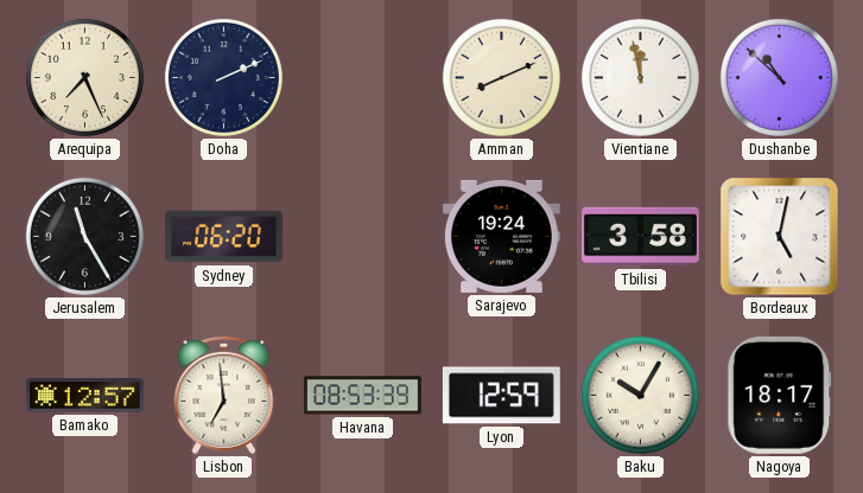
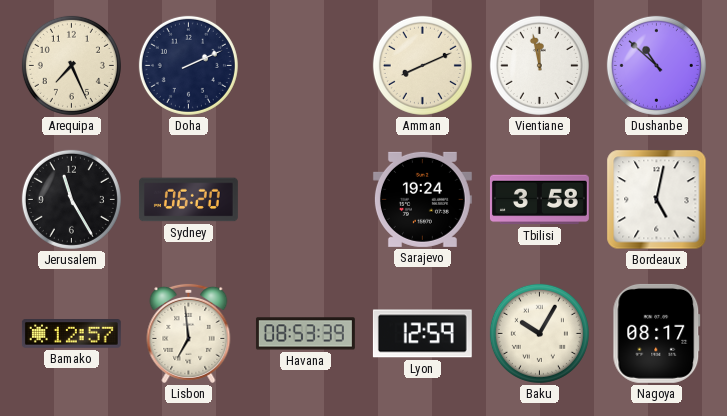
Nagoya: 18:17 -> 08:17 (657, 333)
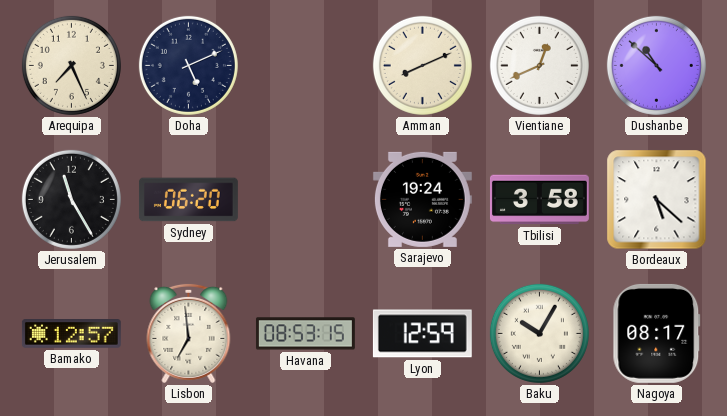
Doha: 2:11 -> 5:11 (188, 65)
Vientiane: 11:58 -> 12:41 (539, 65)
Bordeaux: 5:02 -> 5:22 (657, 200)
Havana: 08:53:39 -> 08:53:15 (305, 334)
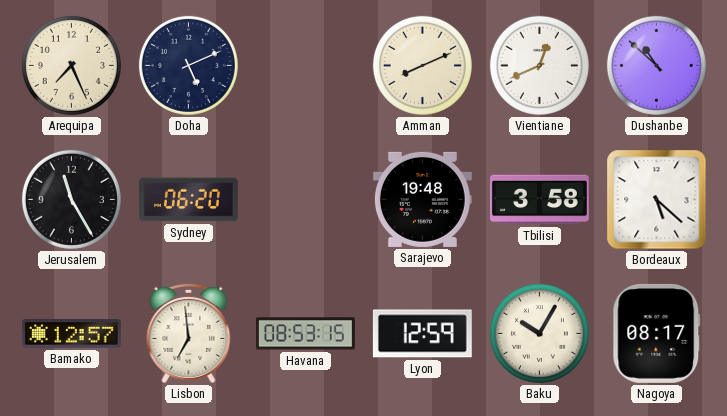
Sarajevo: 19:24 -> 19:48 (422, 199)
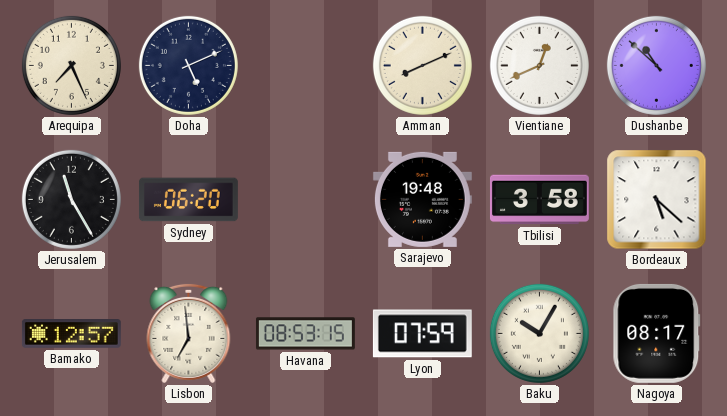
Lyon: 12:59 -> 07:59 (422, 334)
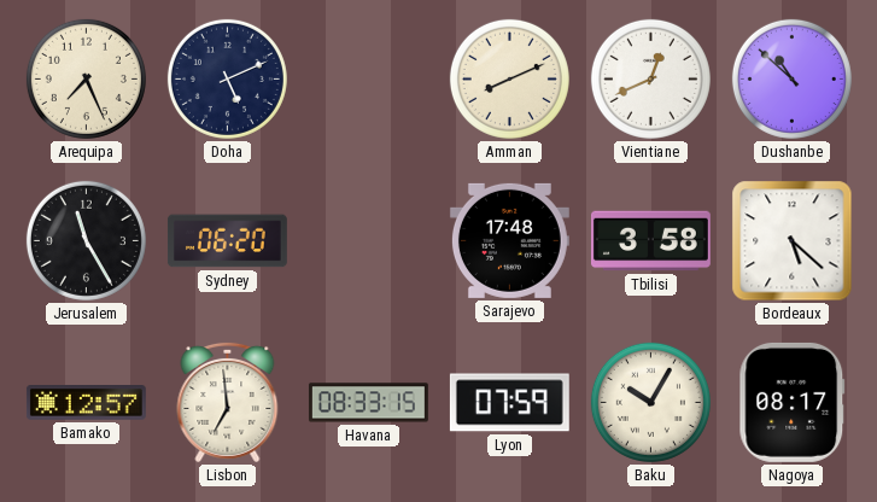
Sarajevo: 19:48 -> 17:48 (509, 240)
Havana: 08:53 -> 08:33 (368, 403)
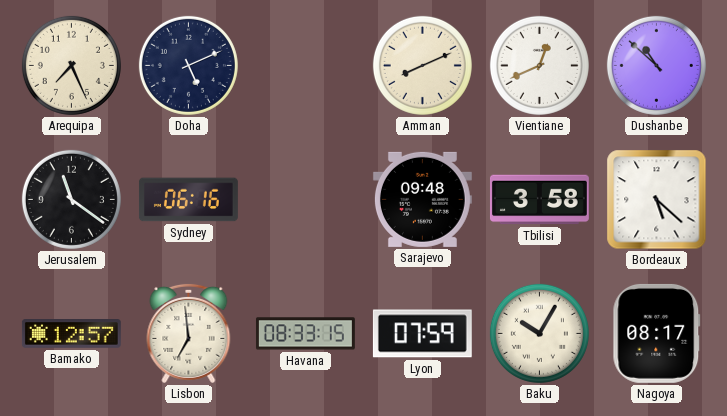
Jerusalem: 11:25 -> 11:21 (71, 199)
Sydney: 06:20 -> 06:16 (188, 200)
Sarajevo: 17:48 -> 09:48 (422, 199)
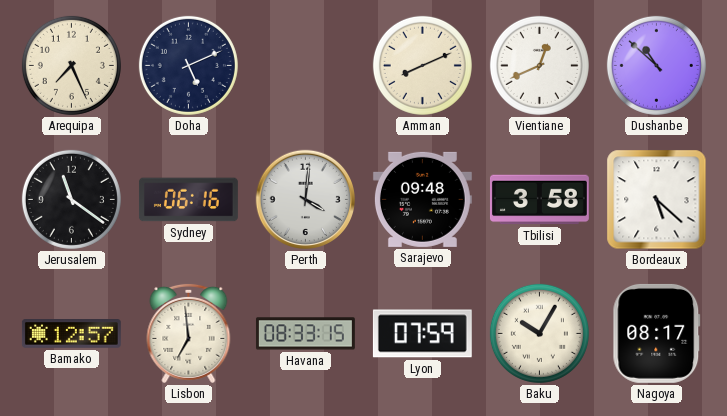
Perth: none -> 4:01 (305, 200)
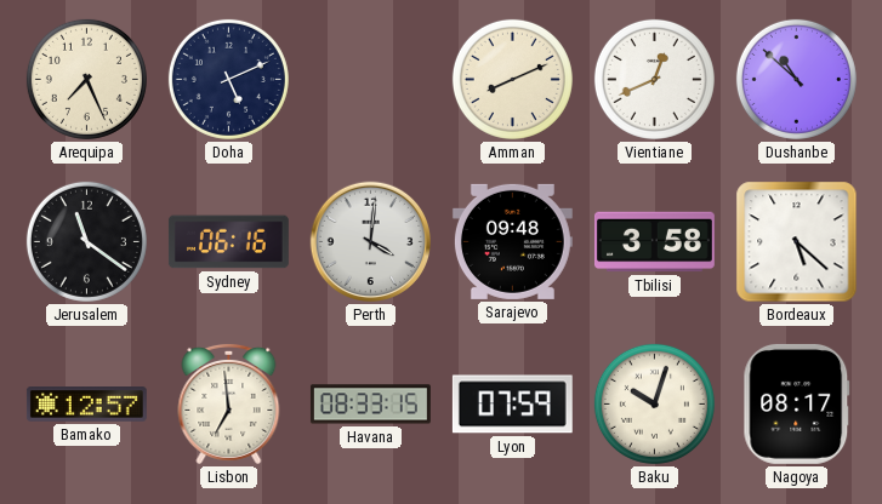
Baku: 10:05 -> 10:03 (654, 403)
